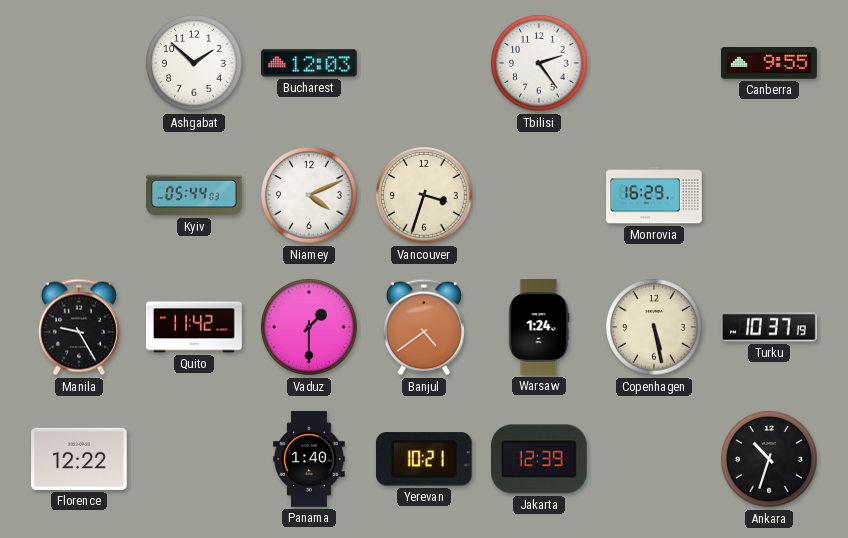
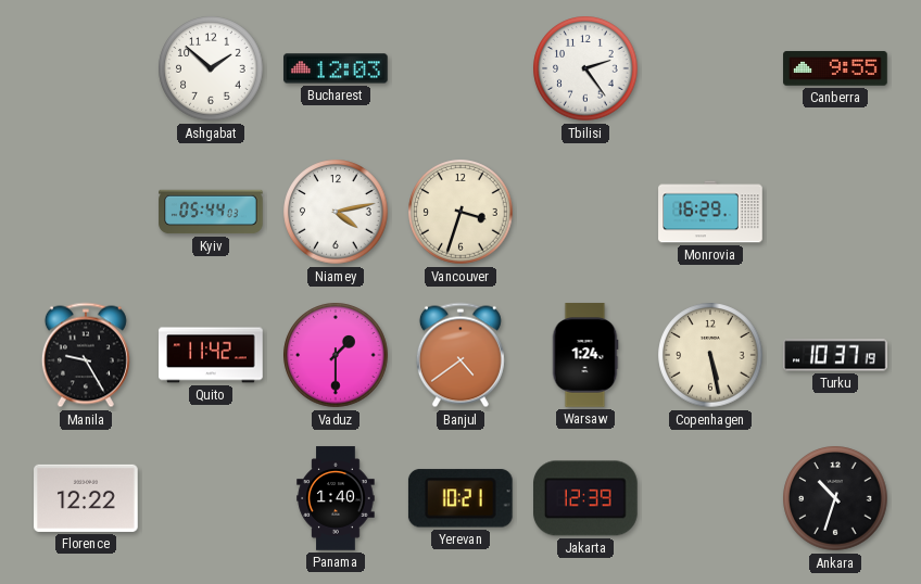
Niamey: 4:11 -> 4:13 (336, 212)
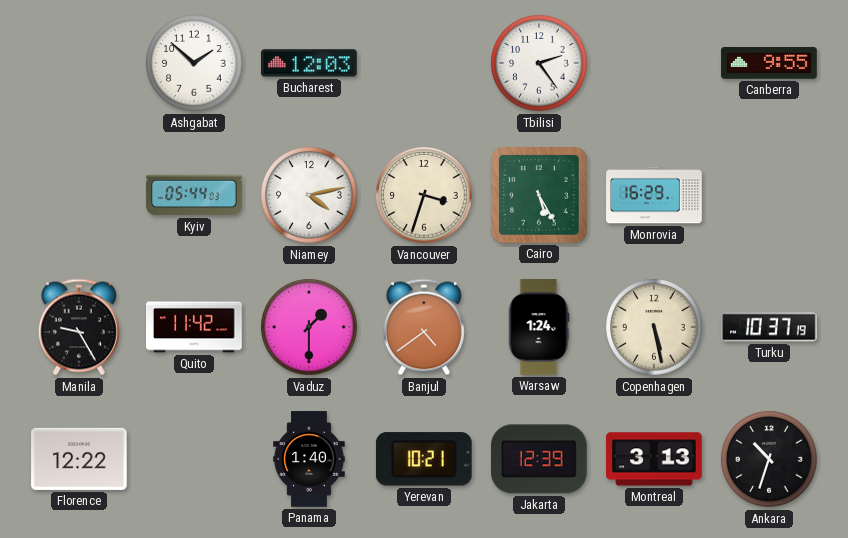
Cairo: none -> 5:25 (540, 196)
Montreal: none -> 3:13 (654, 459)
